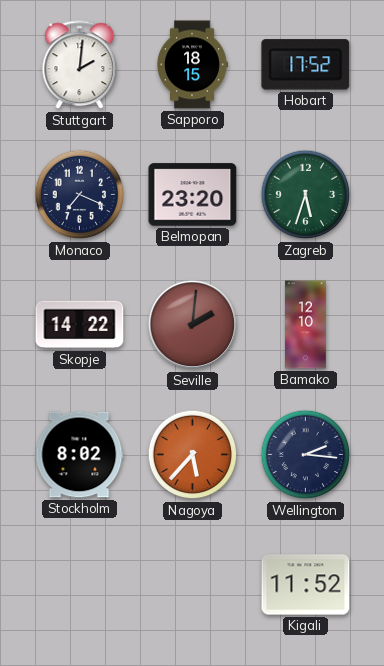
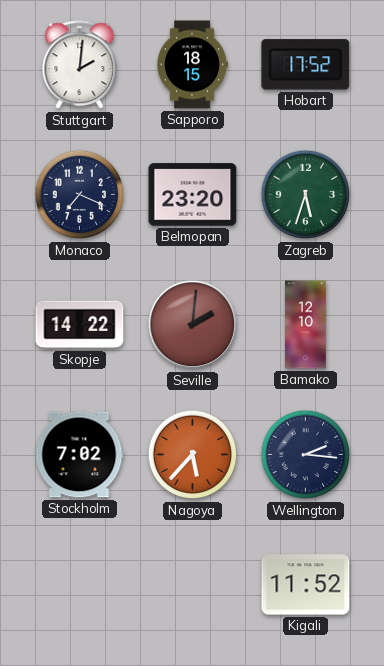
Stockholm: 8:02 -> 7:02 (79, 455)
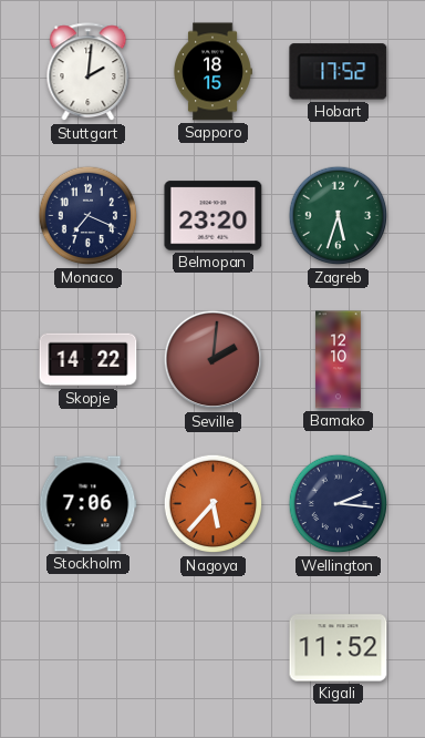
Stockholm: 7:02 -> 7:06 (87, 504)
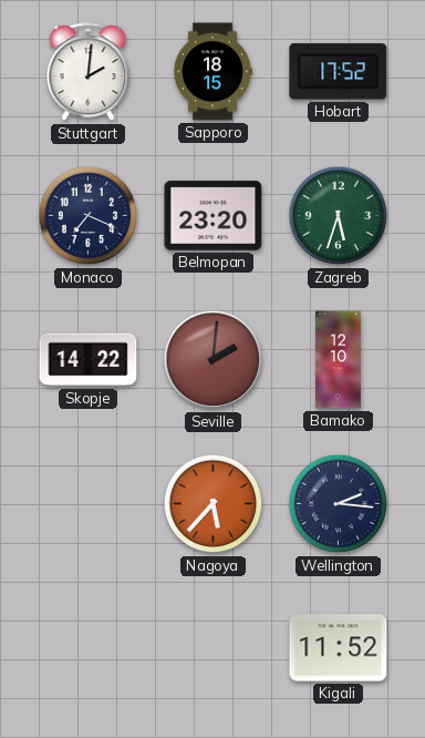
Stockholm: 7:06 -> none (87, 504)
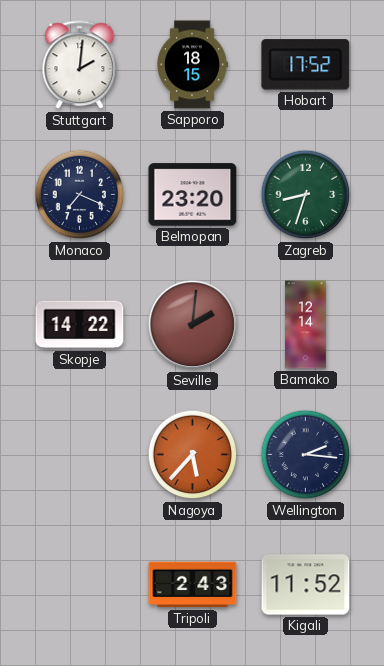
Zagreb: 5:33 -> 8:33 (306, 195)
Bamako: 12:10 -> 12:14 (306, 325)
Tripoli: none -> 2:43 (193, 585)
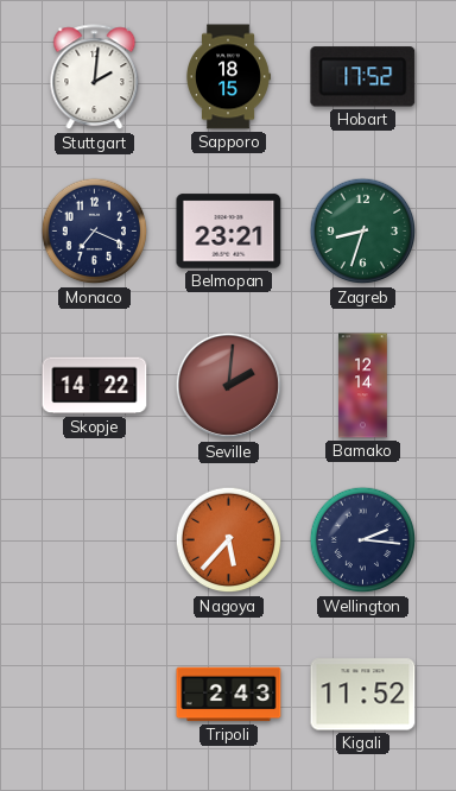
Belmopan: 23:20 -> 23:21 (229, 232)
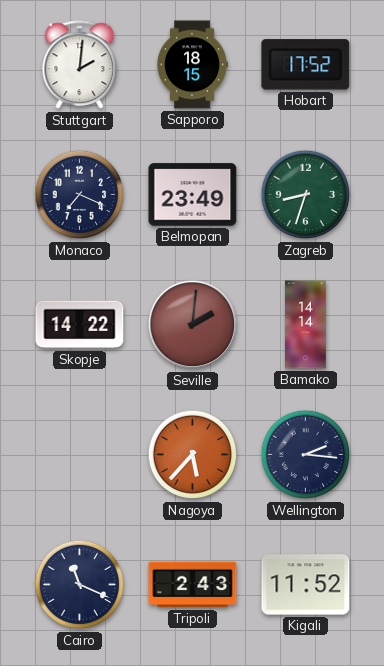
Belmopan: 23:21 -> 23:49 (193, 195)
Bamako: 12:14 -> 14:14 (306, 325)
Cairo: none -> 11:19 (80, 585)
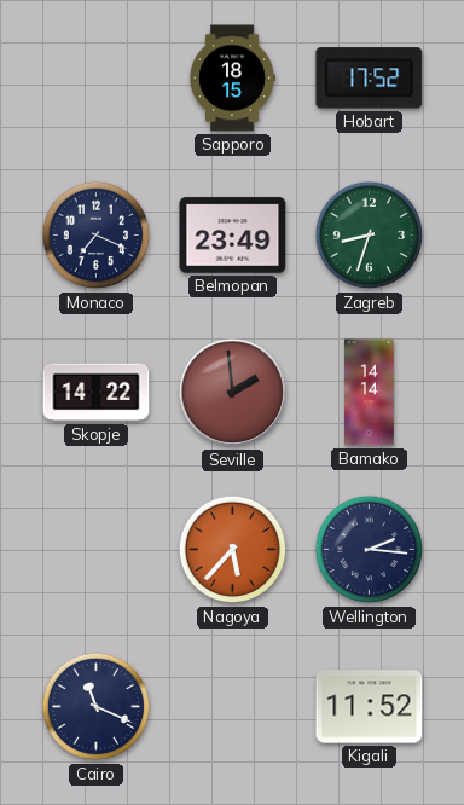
Stuttgart: 2:01 -> none (80, 65)
Seville: 2:01 -> 1:59 (233, 393)
Tripoli: 2:43 -> none (193, 585)
